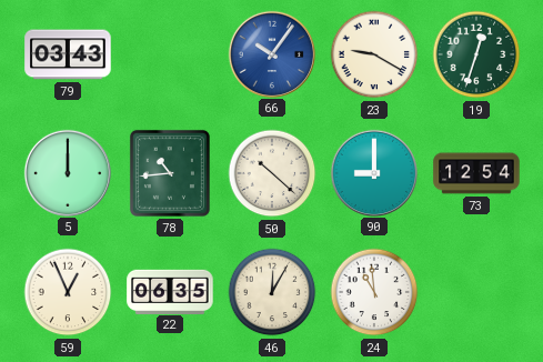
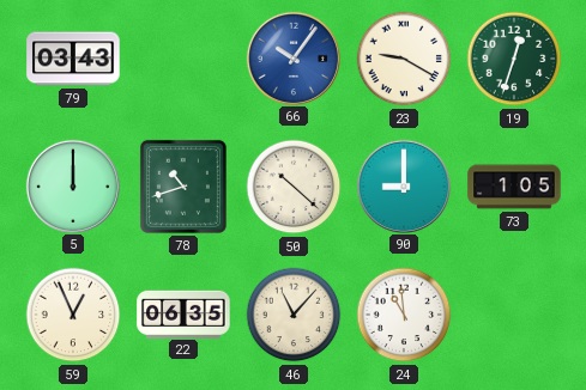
78: 10:44 -> 10:42 (183, 187)
73: 12:54 -> 1:05 (514, 187)
46: 12:05 -> 11:07 (294, 315)
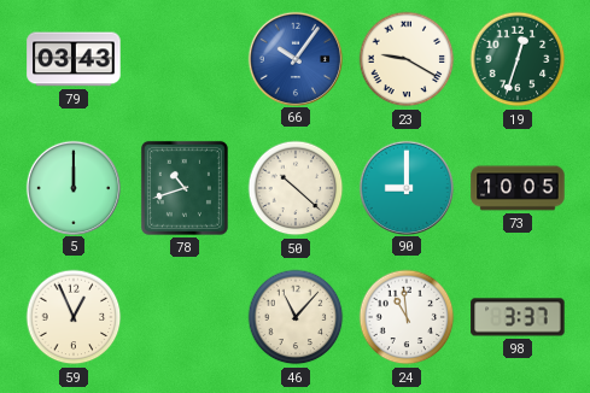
73: 1:05 -> 10:05 (518, 188)
22: 06:35 -> none (183, 313)
98: none -> 3:37 (518, 317)
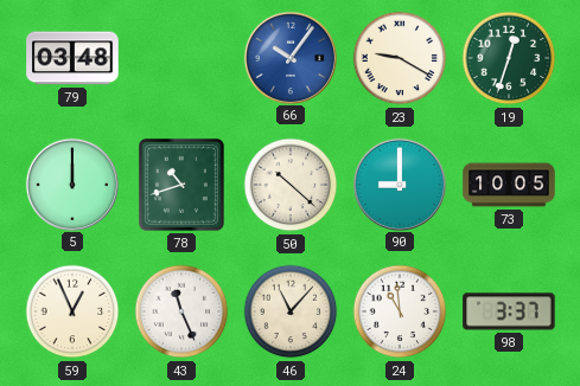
79: 03:43 -> 03:48 (72, 58)
43: none -> 11:26 (181, 311)
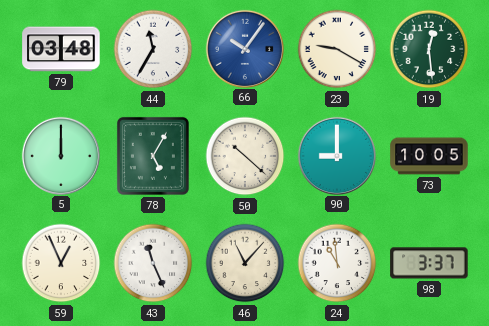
44: none -> 11:35 (153, 49)
19: 12:33 -> 12:29 (429, 49)
78: 10:42 -> 5:05 (153, 156)
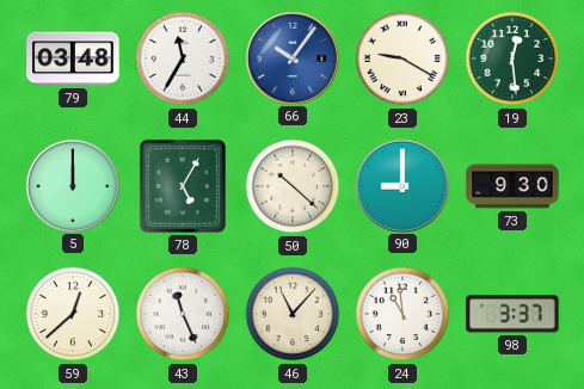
73: 10:05 -> 9:30 (512, 186)
59: 12:56 -> 12:38 (73, 314)
